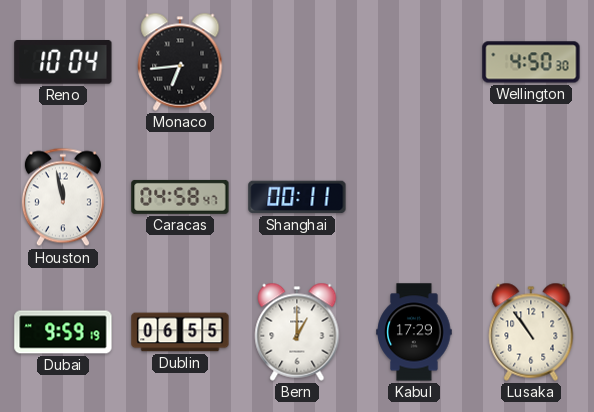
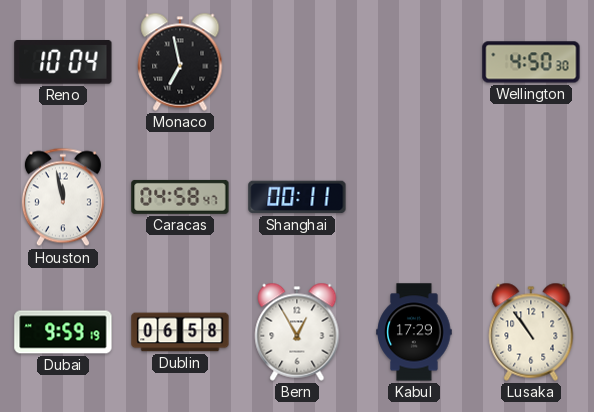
Monaco: 6:44 -> 6:58 (180, 62)
Dublin: 06:55 -> 06:58 (180, 332)
Bern: 1:00 -> 12:55 (297, 332)
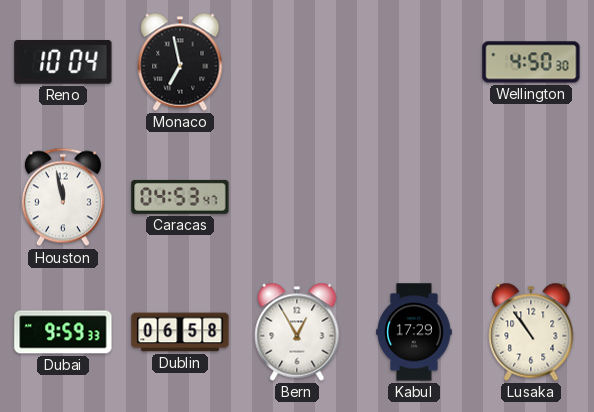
Caracas: 04:58 -> 04:53 (180, 197)
Shanghai: 00:11 -> none (297, 197)
Dubai: 9:59:19 -> 9:59:33 (63, 332)
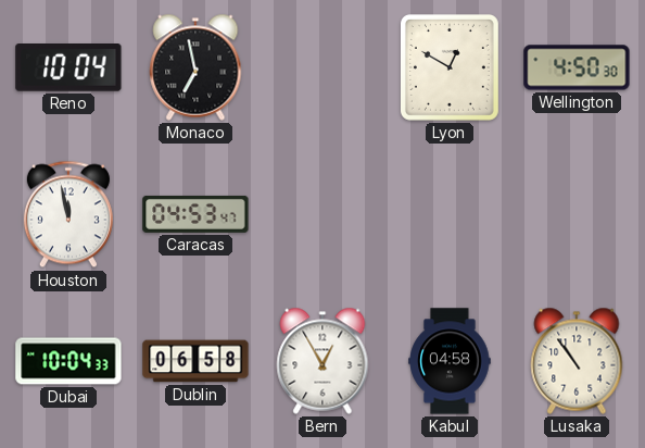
Lyon: none -> 12:50 (450, 67)
Dubai: 9:59 -> 10:04 (68, 361)
Kabul: 17:29 -> 04:58 (450, 361)
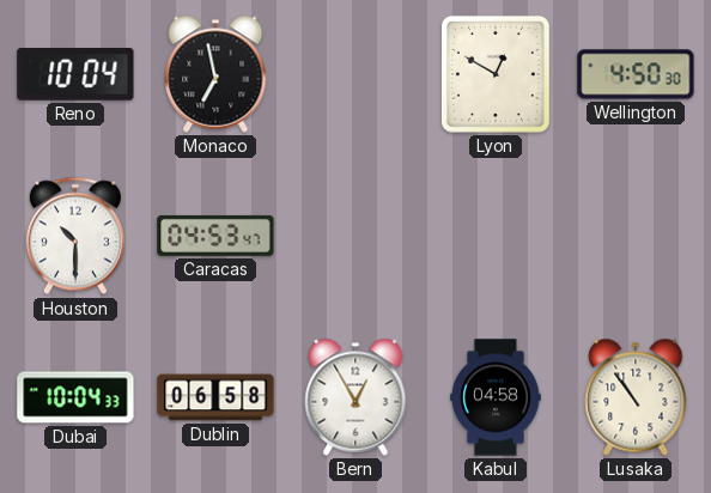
Houston: 11:58 -> 10:30 (75, 236)
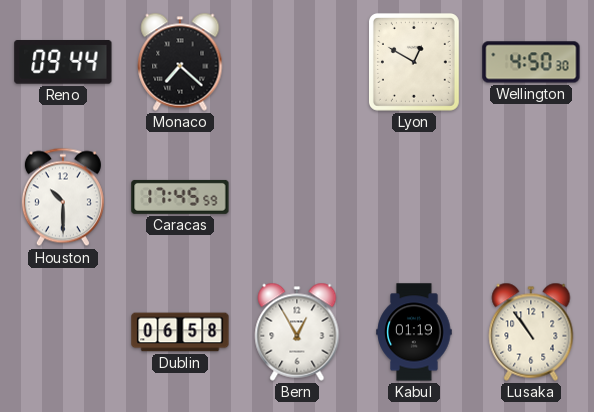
Reno: 10:04 -> 09:44 (63, 63)
Monaco: 6:58 -> 7:22 (180, 62)
Caracas: 04:53 -> 17:45 (180, 197)
Dubai: 10:04 -> none (75, 397)
Kabul: 04:58 -> 01:19 (414, 332)
